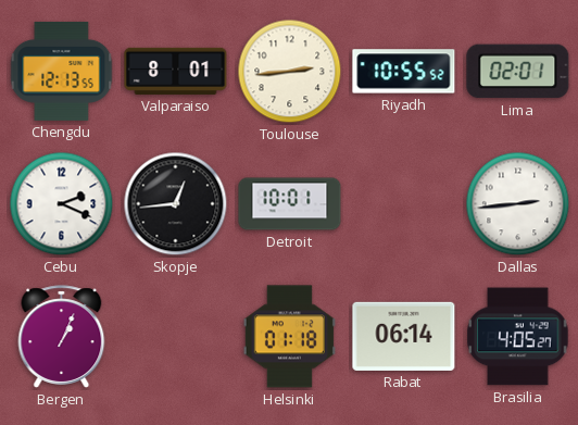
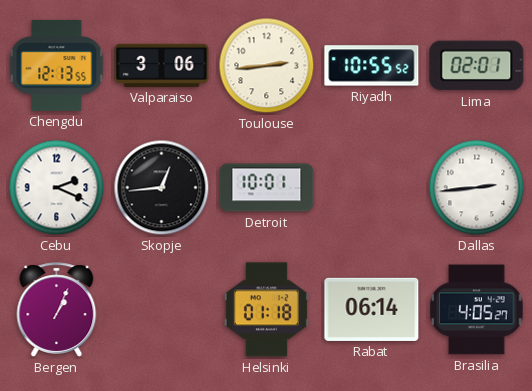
Valparaiso: 8:01 -> 3:06 (162, 65)
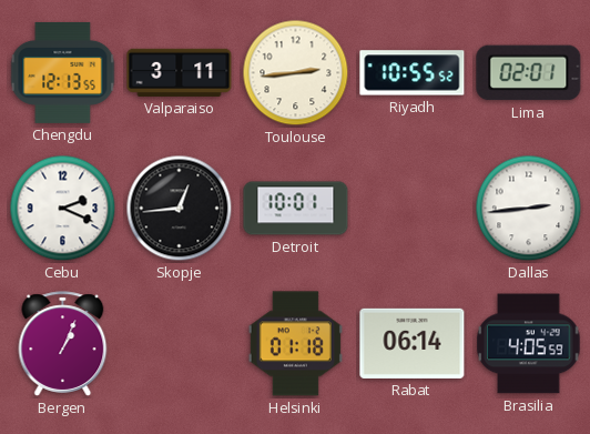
Valparaiso: 3:06 -> 3:11 (180, 72)
Brasilia: 4:05:27 -> 4:05:59 (529, 344)
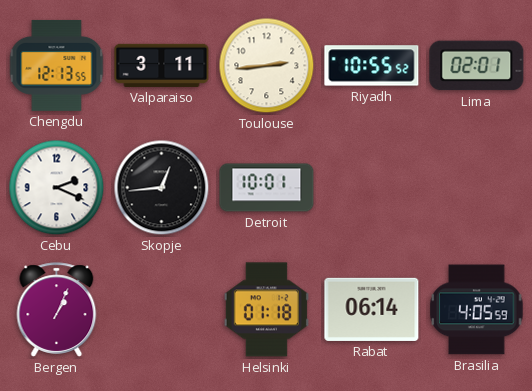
Dallas: 2:44 -> none (529, 209)
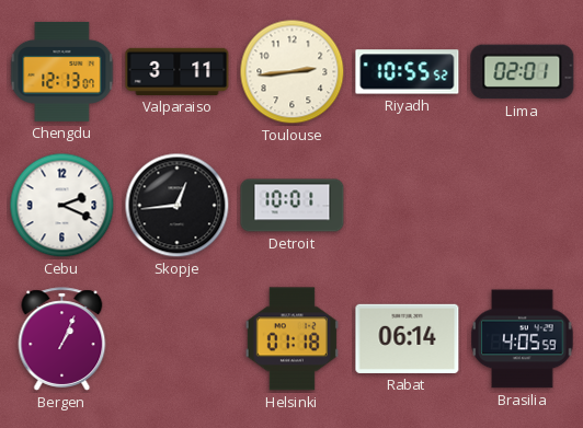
Chengdu: 12:13:55 -> 12:13:07 (62, 71)
